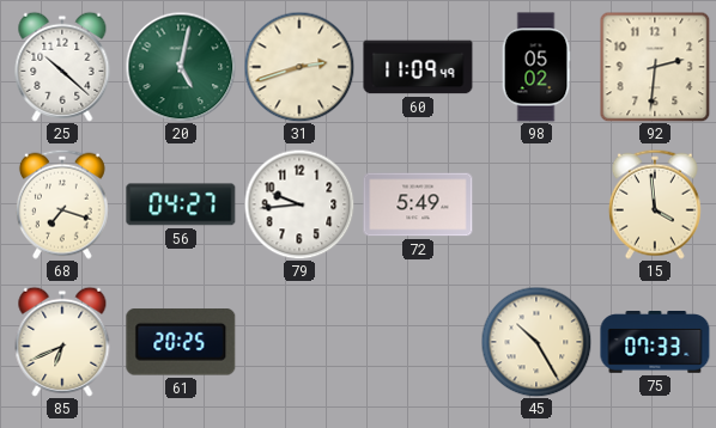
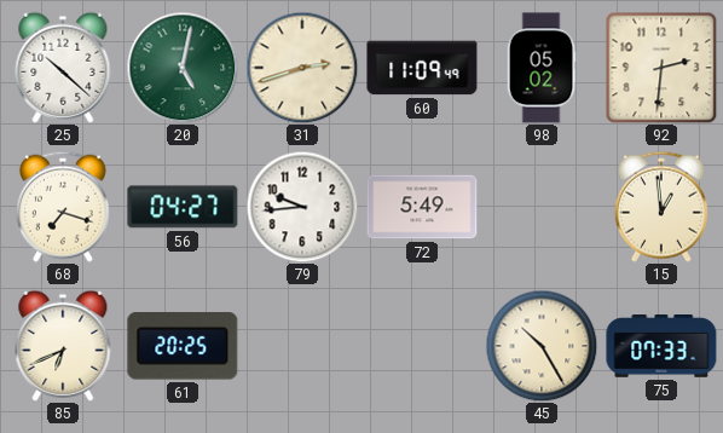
15: 3:59 -> 12:59 (661, 207)
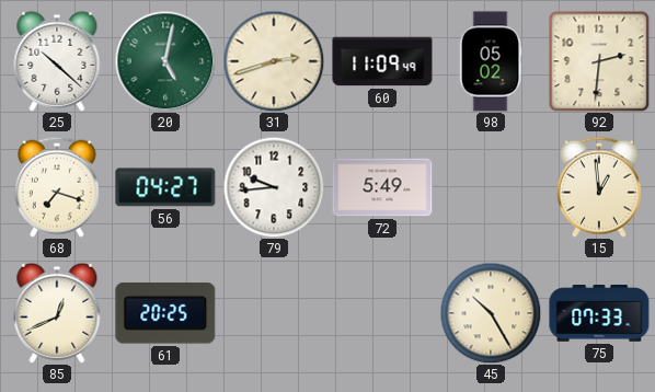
85: 6:41 -> 12:41 (57, 313)
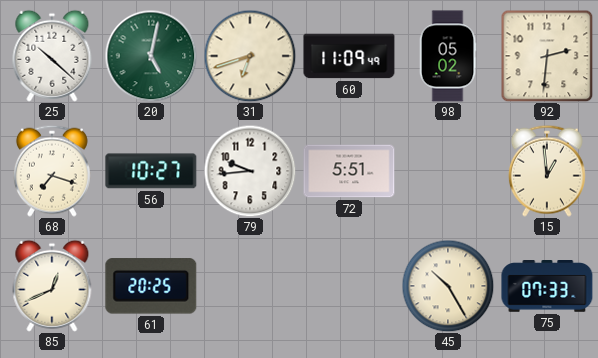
31: 2:42 -> 6:42 (250, 56)
56: 04:27 -> 10:27 (151, 171)
72: 5:49 -> 5:51 (349, 171)
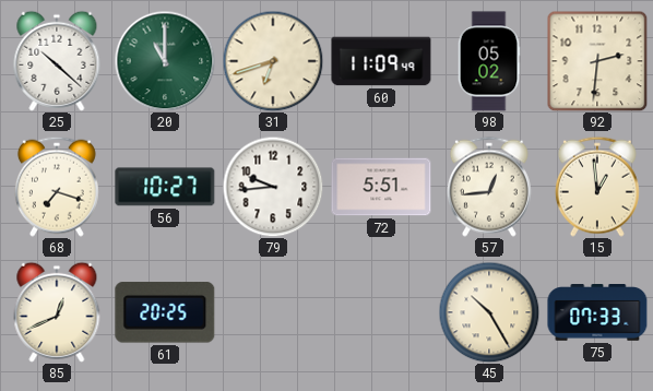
20: 5:02 -> 11:00 (165, 61)
57: none -> 12:44 (489, 187)
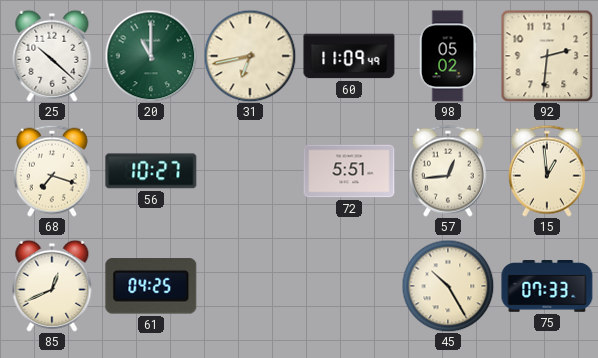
31: 6:42 -> 6:43 (250, 56)
79: 9:44 -> none (273, 187)
61: 20:25 -> 04:25 (151, 286)
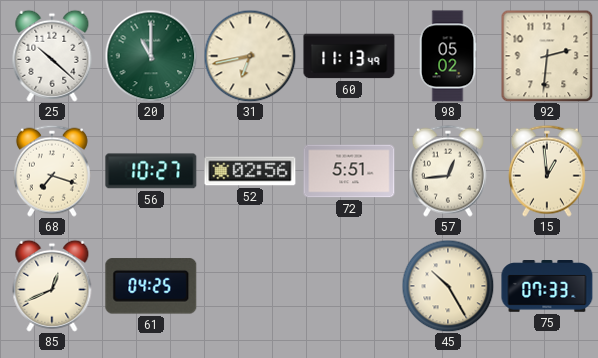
60: 11:09 -> 11:13 (349, 56)
52: none -> 02:56 (250, 171)
